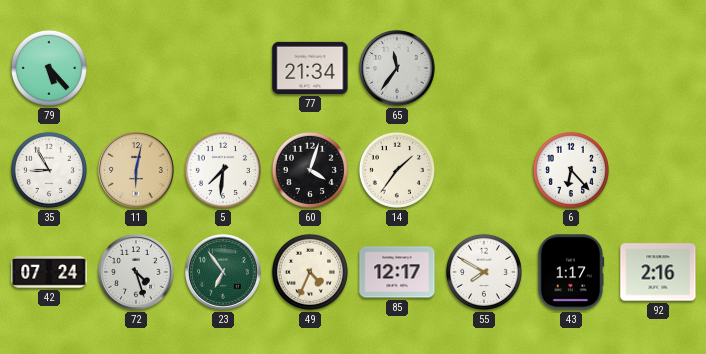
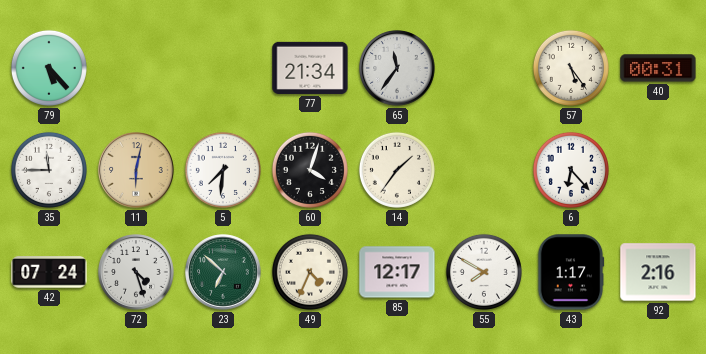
57: none -> 5:24 (571, 68)
40: none -> 00:31 (658, 68)
35: 8:55 -> 11:45 (49, 170)
23: 6:54 -> 6:52 (223, 272)
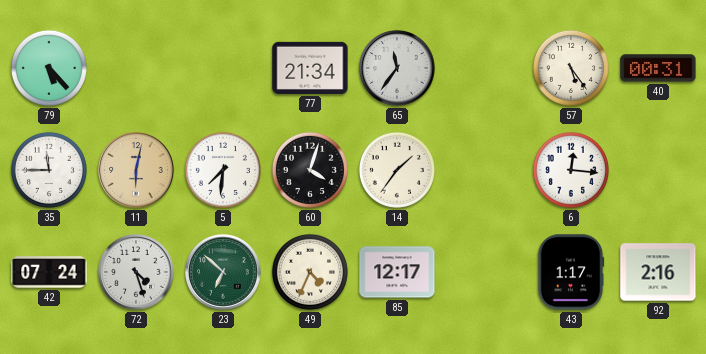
6: 6:23 -> 12:16 (571, 170)
55: 7:50 -> none (484, 272)
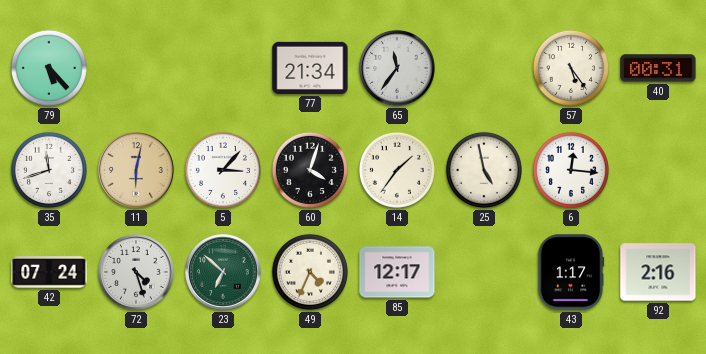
35: 11:45 -> 11:42 (49, 170)
5: 7:31 -> 3:07 (223, 170)
25: none -> 4:58 (484, 170)
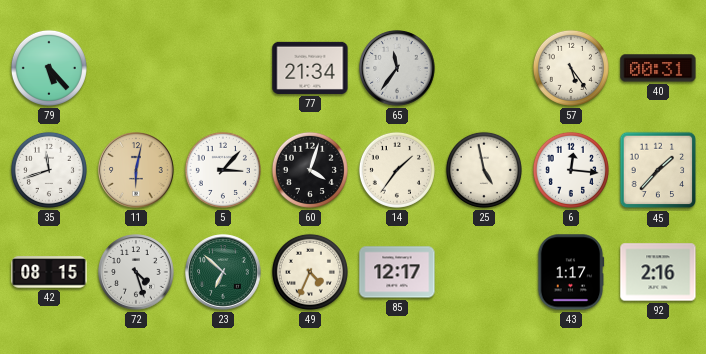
45: none -> 1:37 (658, 170)
42: 07:24 -> 08:15 (49, 272)
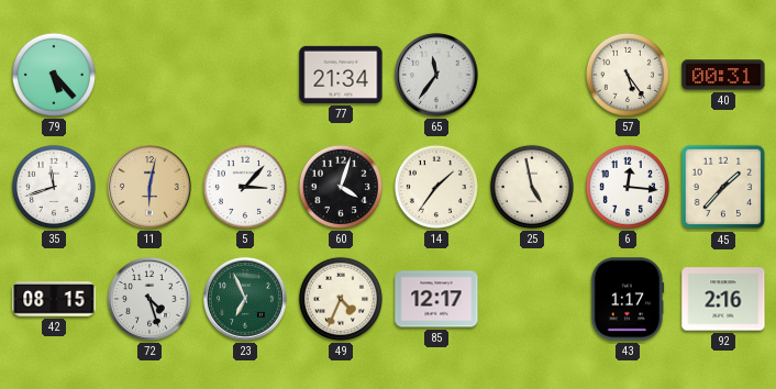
23: 6:52 -> 6:56 (245, 299)
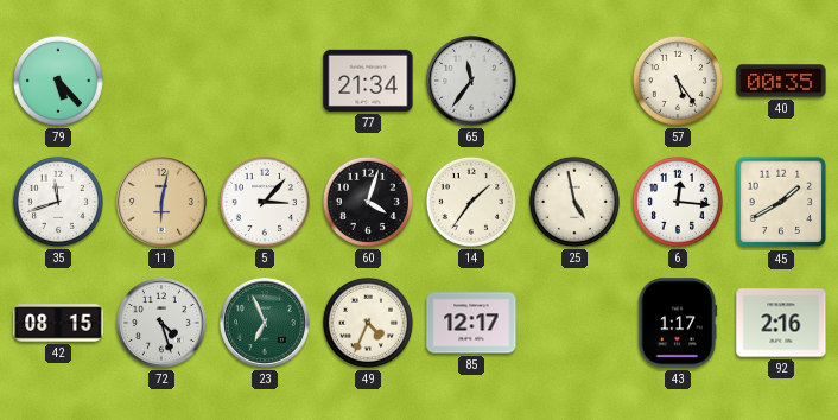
40: 00:31 -> 00:35 (781, 81)
45: 1:37 -> 1:40 (781, 202)
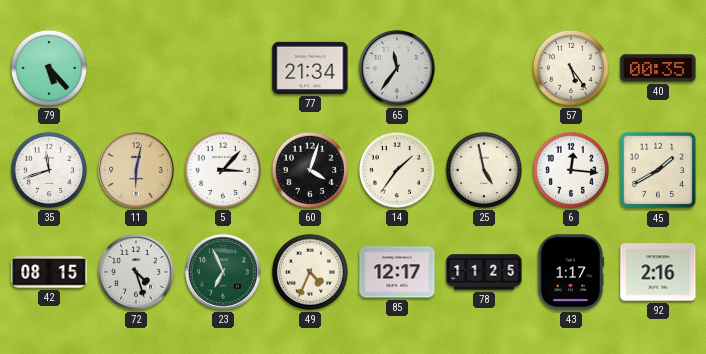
78: none -> 11:25 (484, 272)
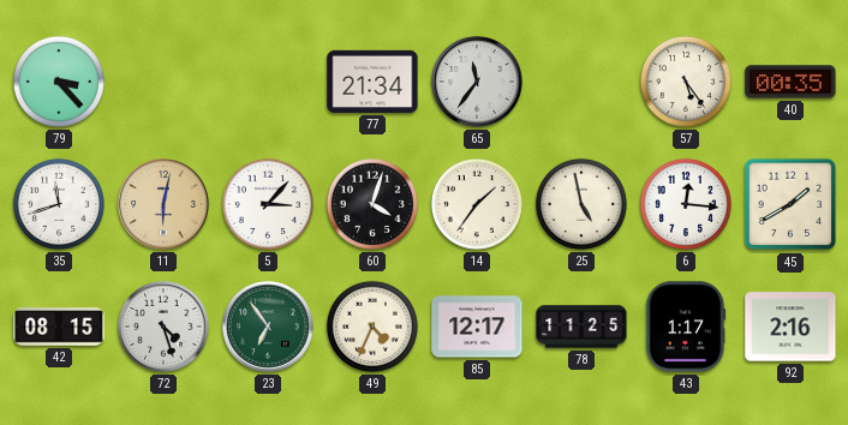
79: 5:23 -> 3:23 (59, 82)
23: 6:56 -> 6:54 (268, 327)
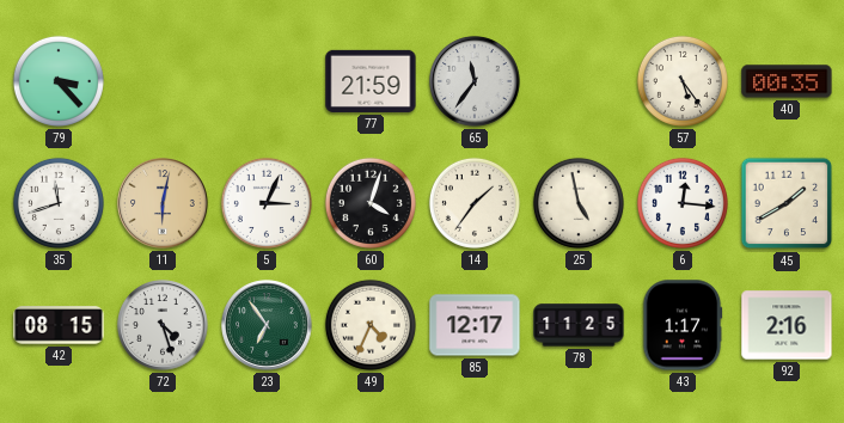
77: 21:34 -> 21:59 (371, 81)
5: 3:07 -> 3:04 (267, 203)
